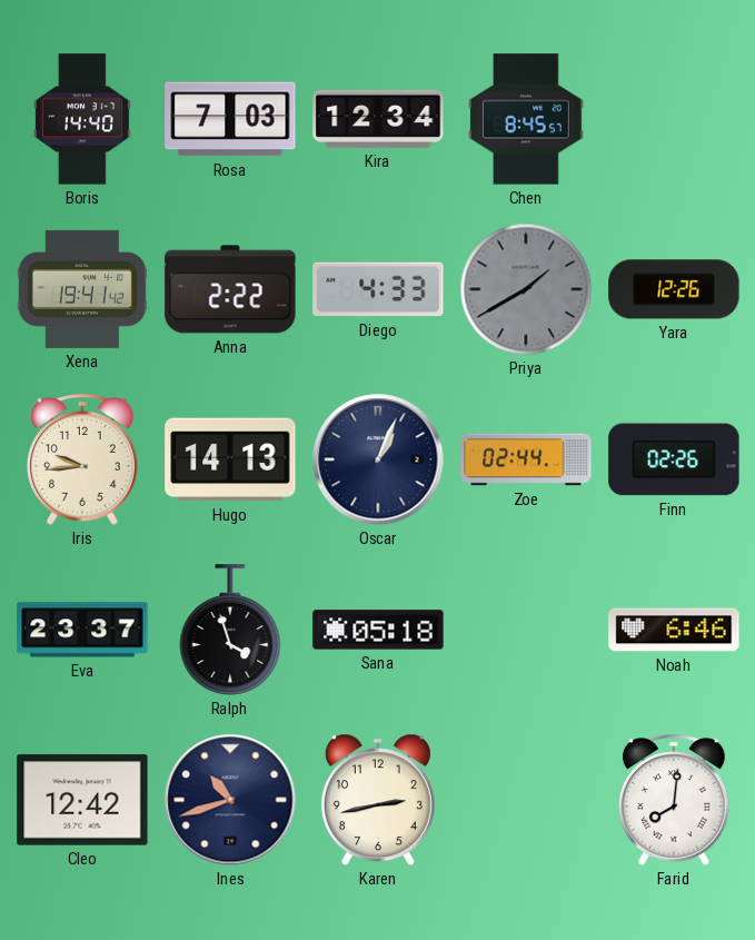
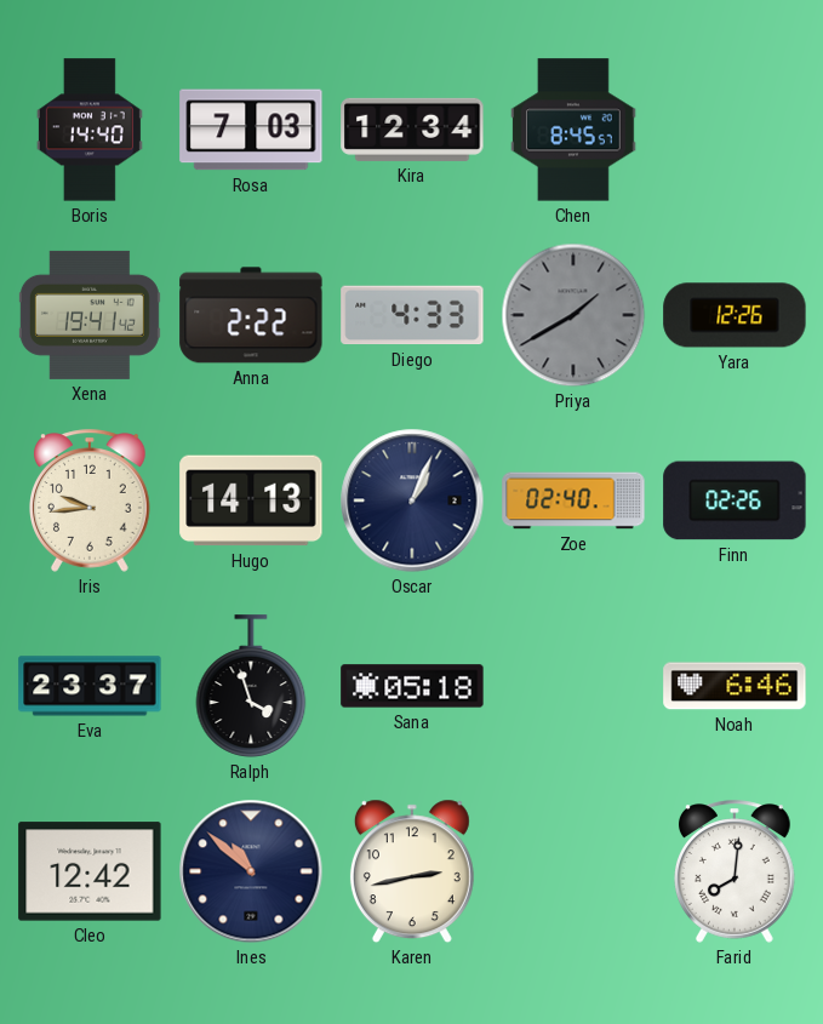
Zoe: 02:44 -> 02:40 (573, 500)
Ines: 10:42 -> 10:52 (251, 871)
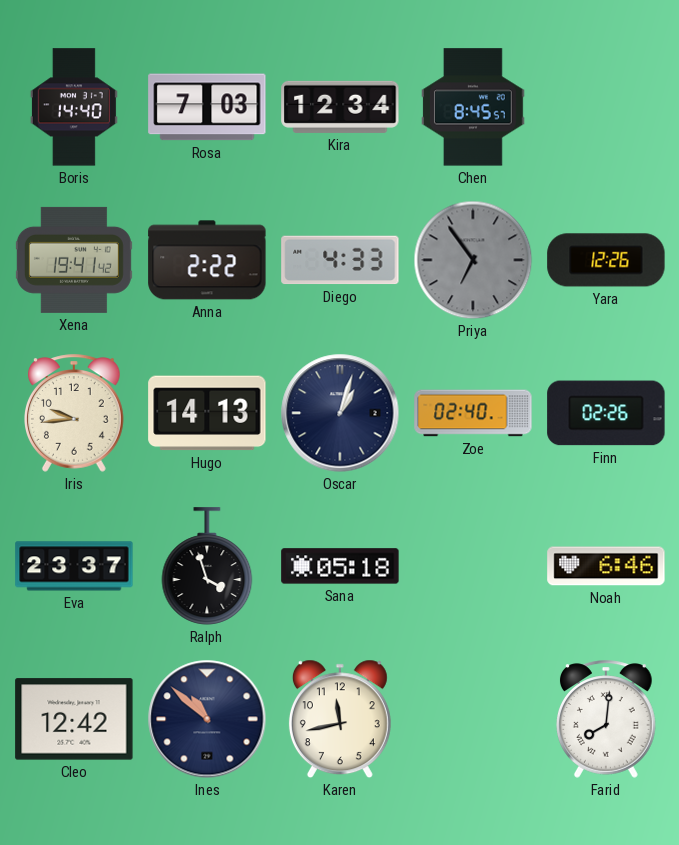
Priya: 1:40 -> 6:54 (473, 260)
Oscar: 1:04 -> 1:03 (340, 413)
Karen: 2:43 -> 11:43 (340, 719)
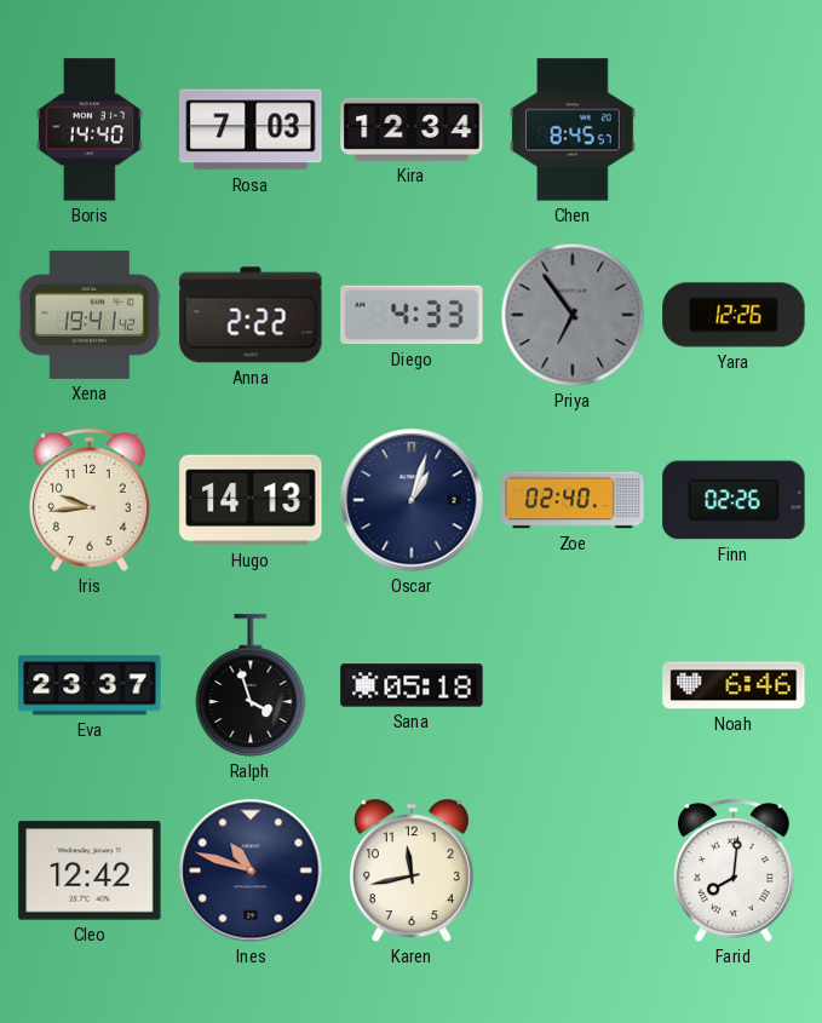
Ines: 10:52 -> 10:48 (251, 870)
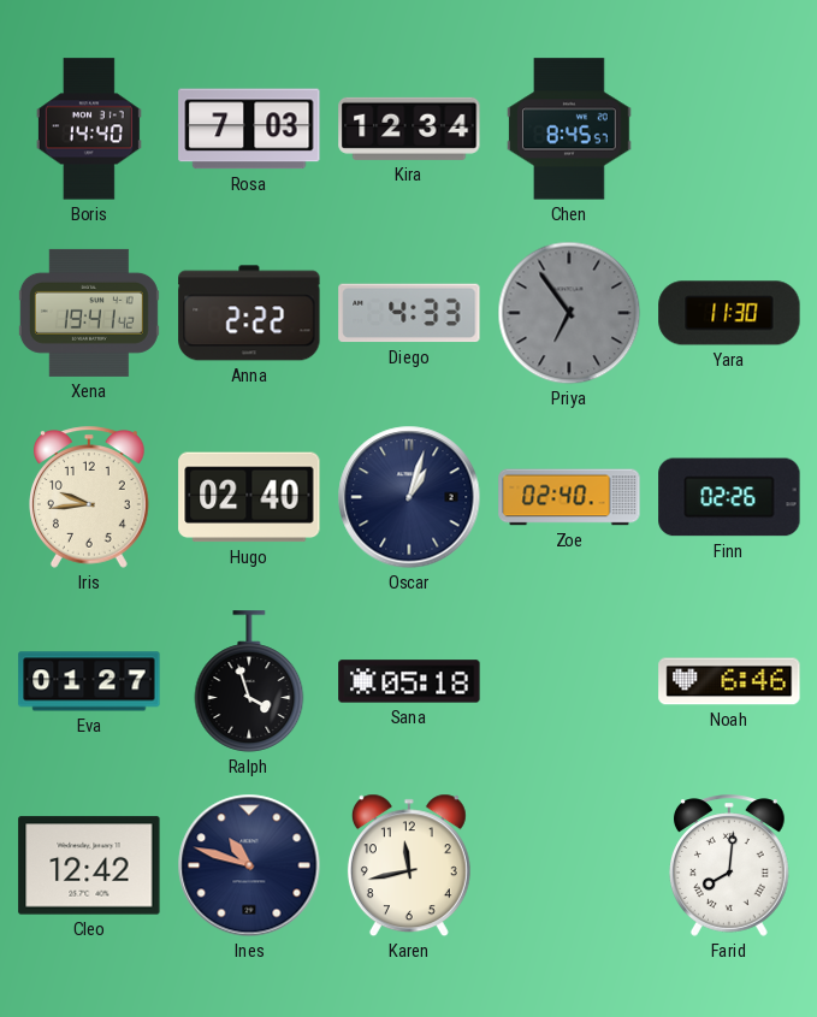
Yara: 12:26 -> 11:30 (729, 313)
Hugo: 14:13 -> 02:40 (249, 497)
Eva: 23:37 -> 01:27 (89, 681)
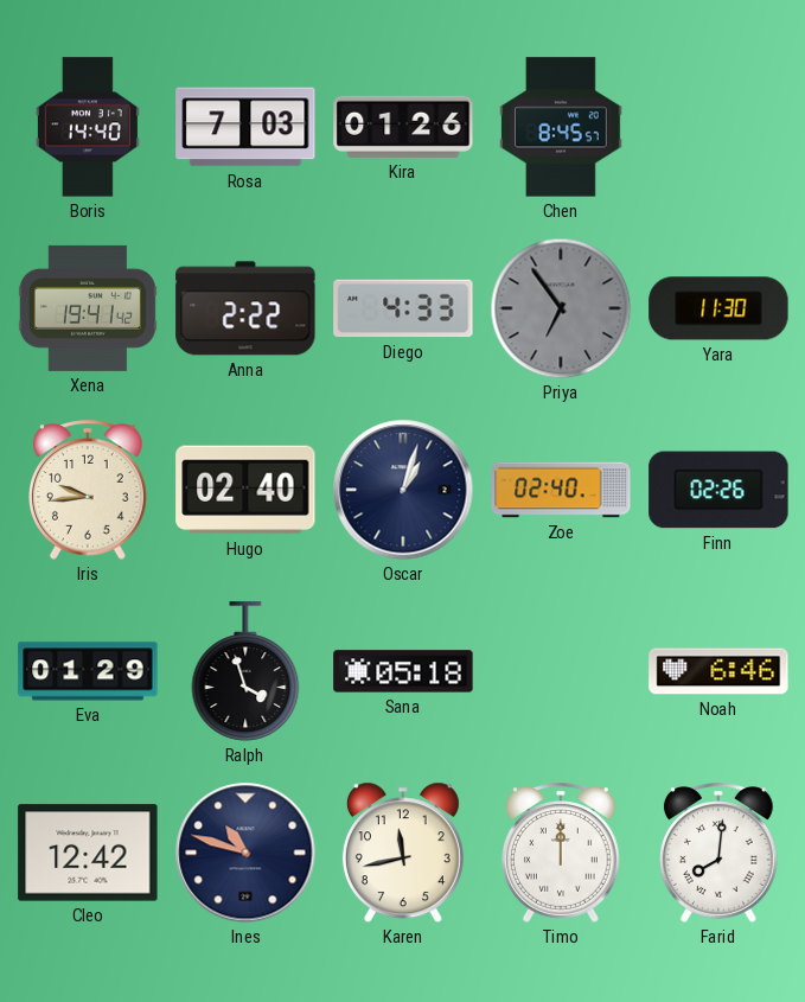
Kira: 12:34 -> 01:26 (403, 127)
Eva: 01:27 -> 01:29 (88, 671)
Timo: none -> 12:00 (562, 853)
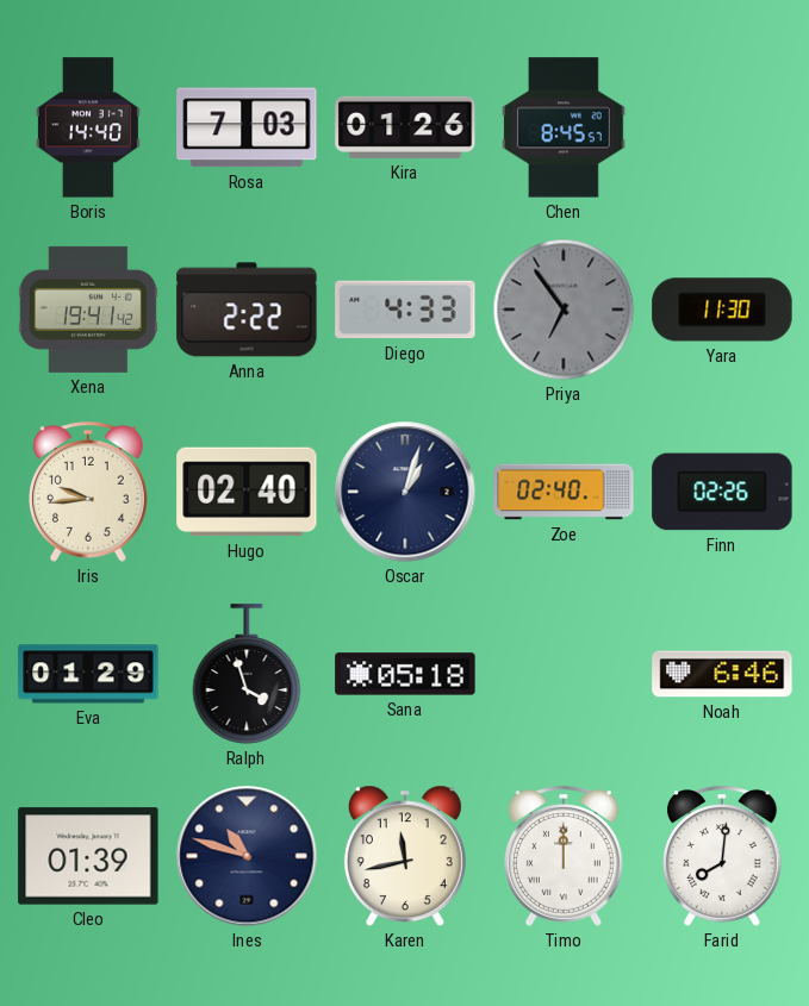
Cleo: 12:42 -> 01:39 (88, 856)
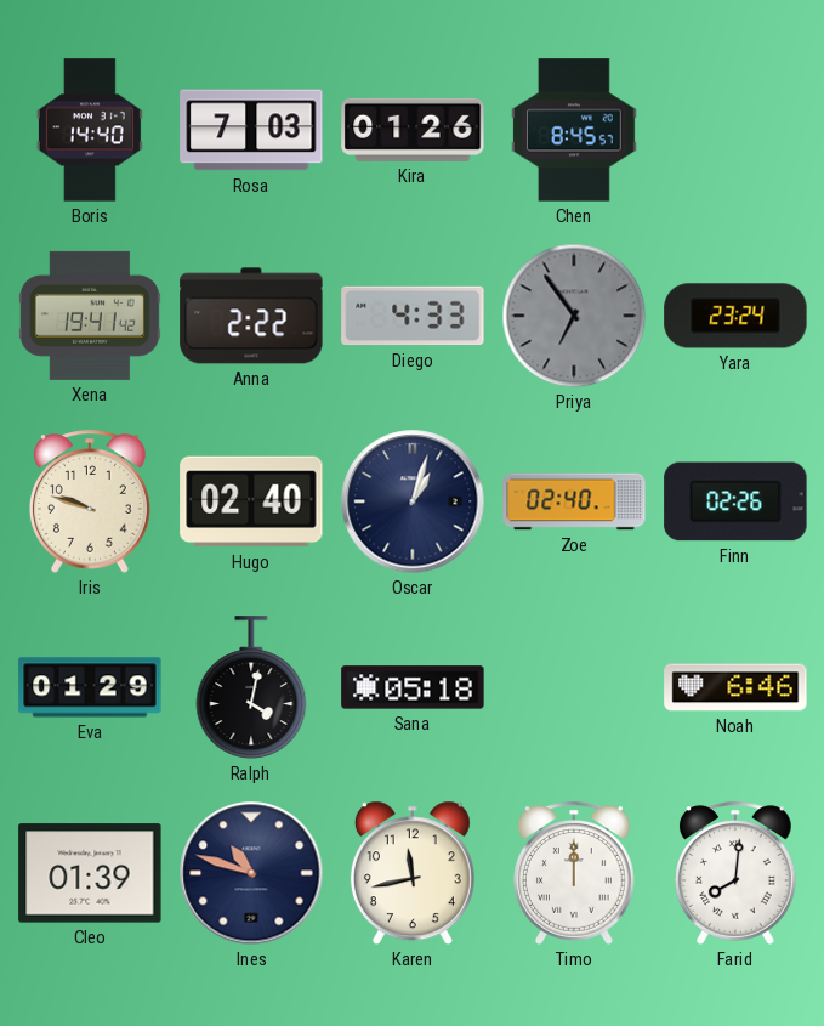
Yara: 11:30 -> 23:24 (735, 316)
Iris: 9:44 -> 9:48 (91, 501)
Ralph: 3:57 -> 4:02 (251, 687)
